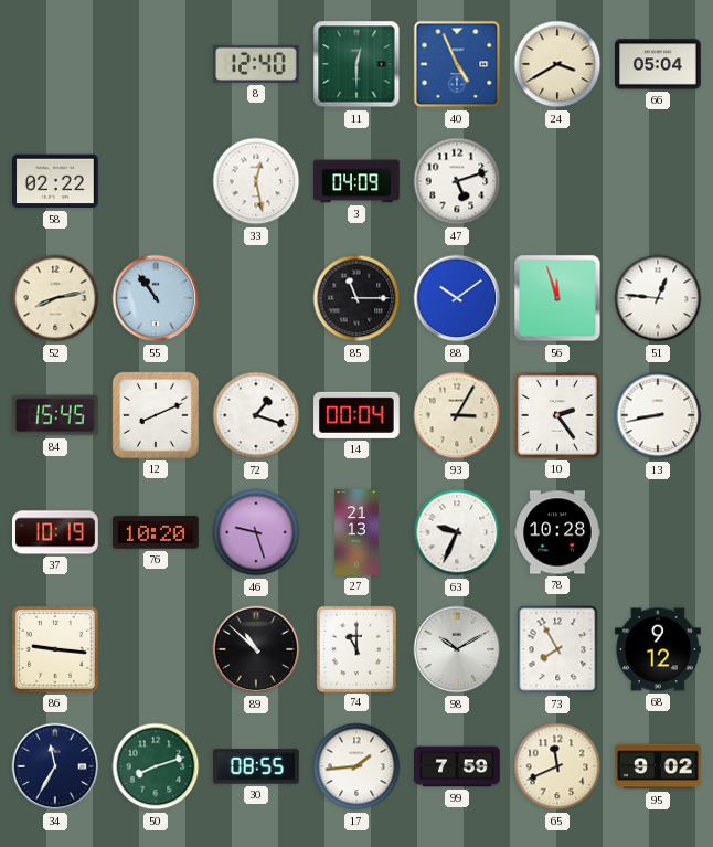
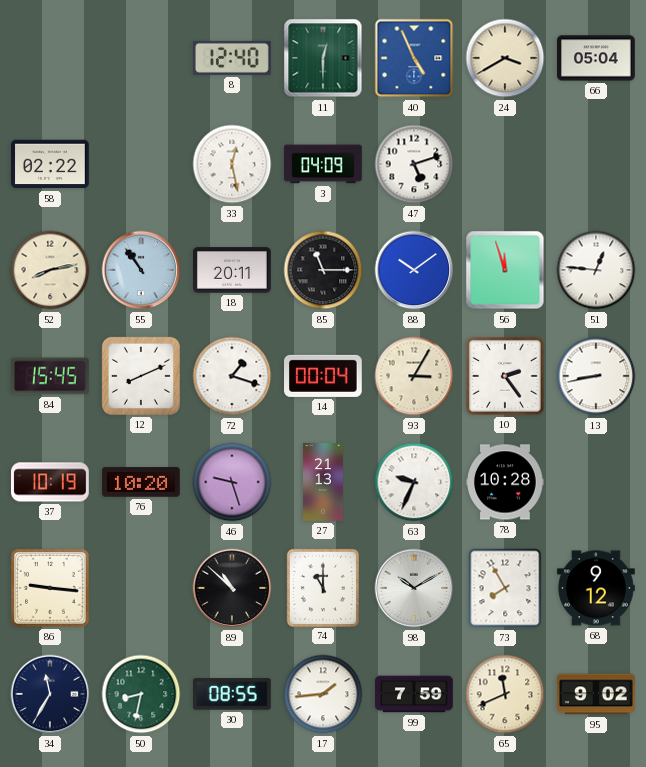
18: none -> 20:11 (233, 270)
50: 8:12 -> 8:32 (141, 694)
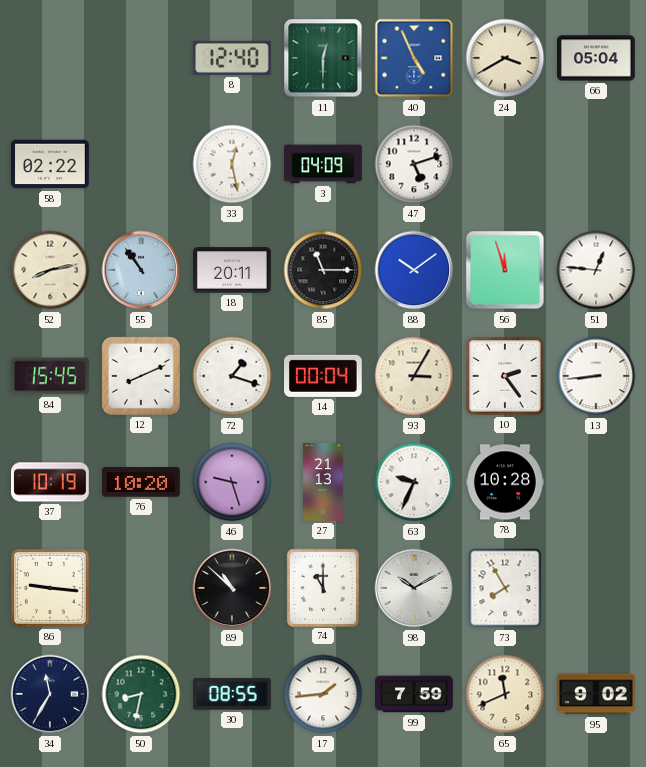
13: 8:43 -> 8:44 (596, 376)
68: 9:12 -> none (597, 588)
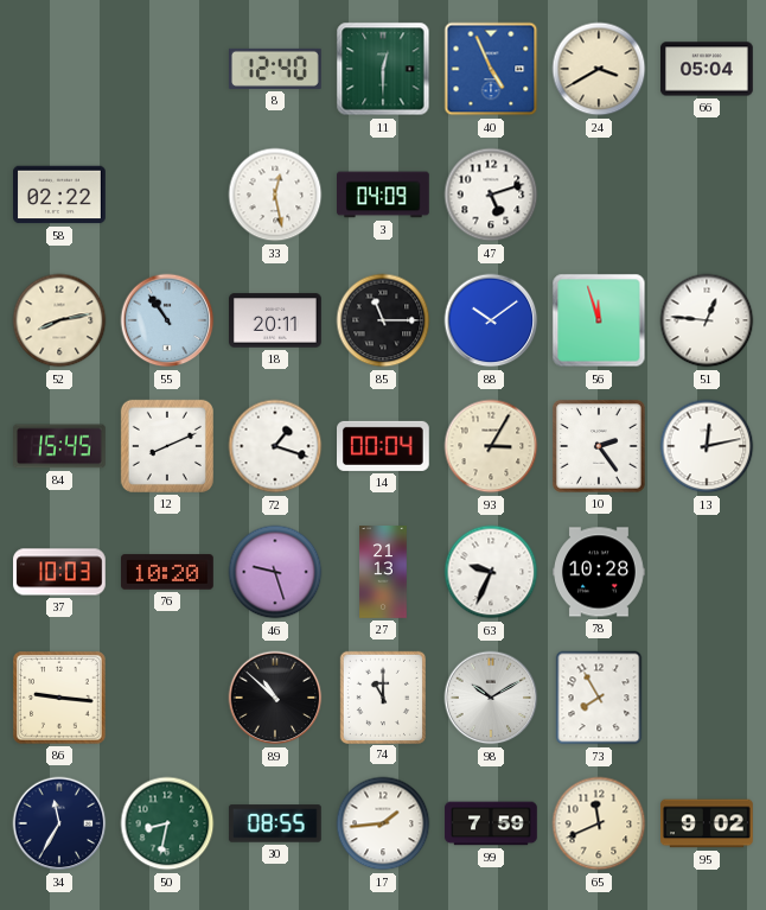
13: 8:44 -> 12:13 (707, 446)
37: 10:19 -> 10:03 (60, 572)
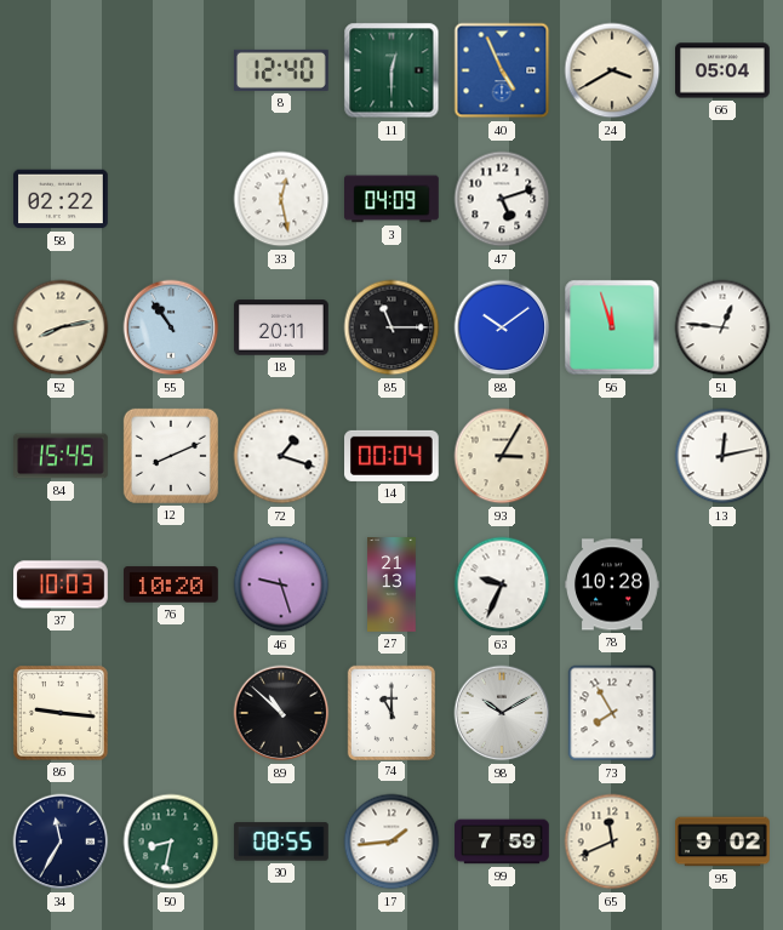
10: 2:24 -> none (600, 447)
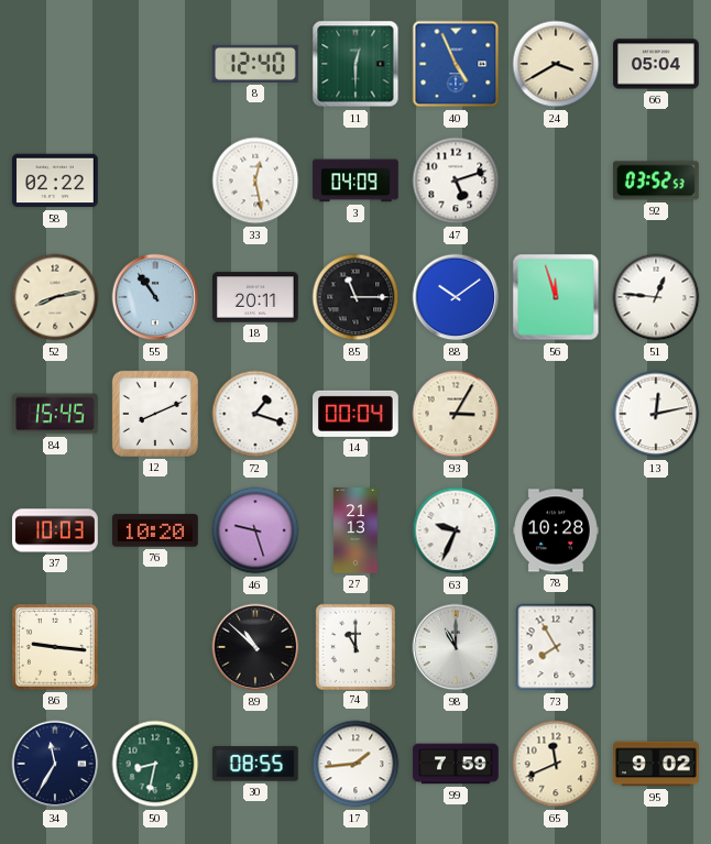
92: none -> 03:52 (656, 180)
98: 10:10 -> 11:00 (456, 647)
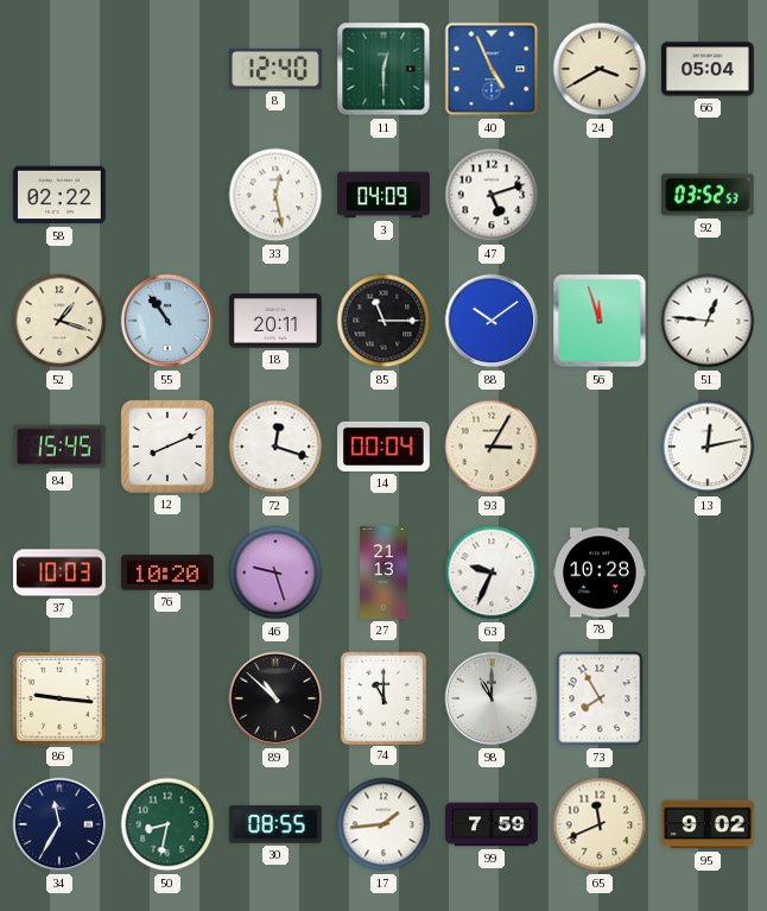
52: 8:13 -> 1:18 (59, 321)
72: 1:18 -> 12:18 (275, 447)
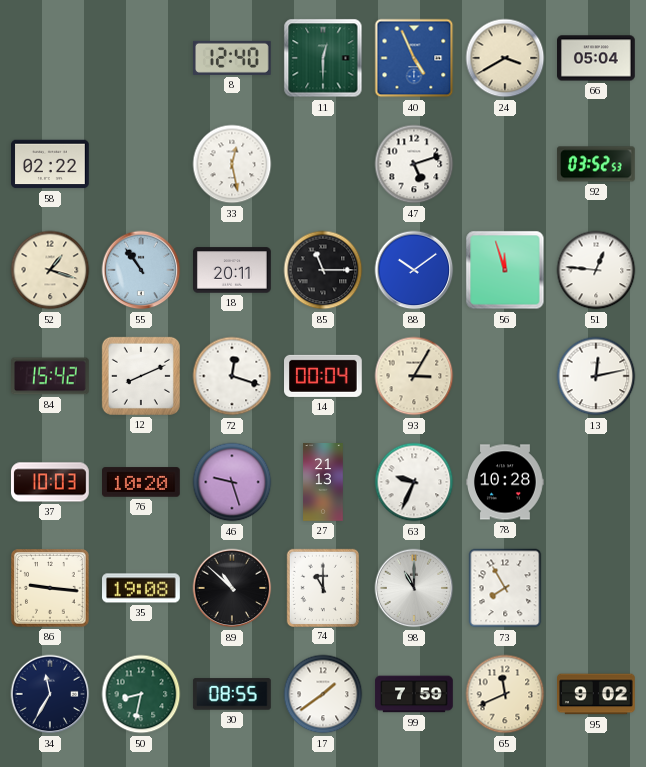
3: 04:09 -> none (383, 195)
84: 15:45 -> 15:42 (51, 376)
35: none -> 19:08 (142, 588)
17: 1:44 -> 1:39 (323, 694)
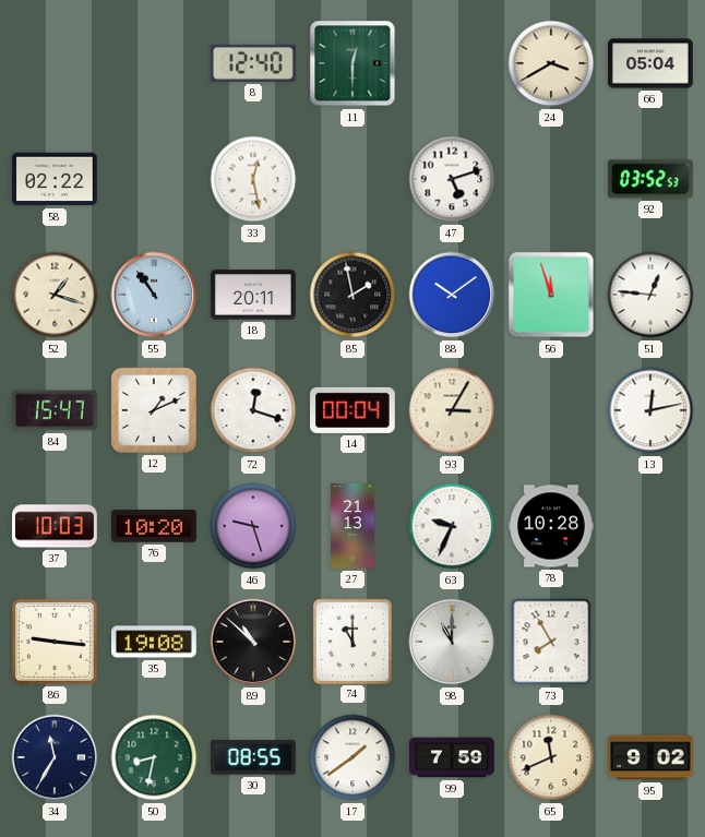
40: 4:56 -> none (414, 58)
85: 11:15 -> 1:58 (352, 295)
84: 15:42 -> 15:47 (56, 410)
12: 8:11 -> 1:11 (154, 410)
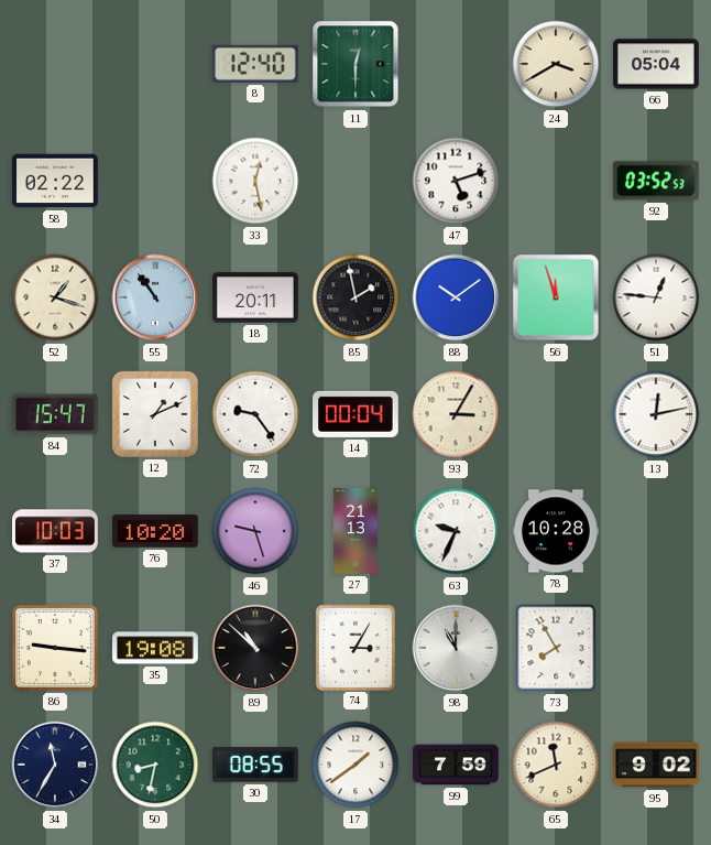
72: 12:18 -> 9:24 (255, 414)
74: 11:00 -> 3:05 (354, 647)
